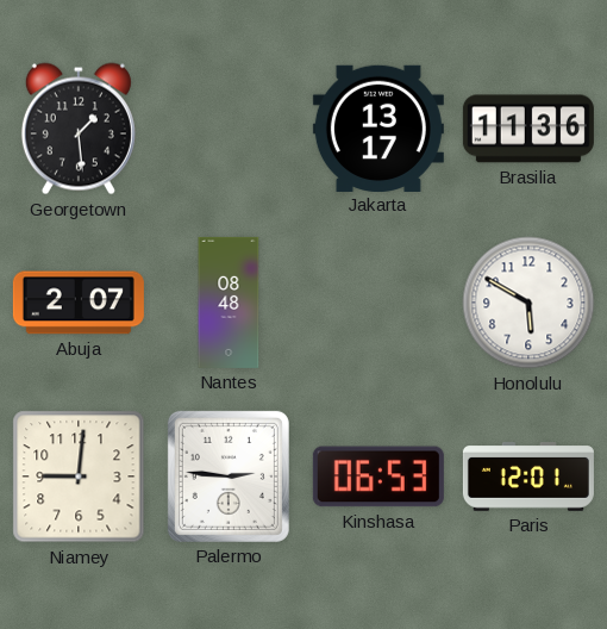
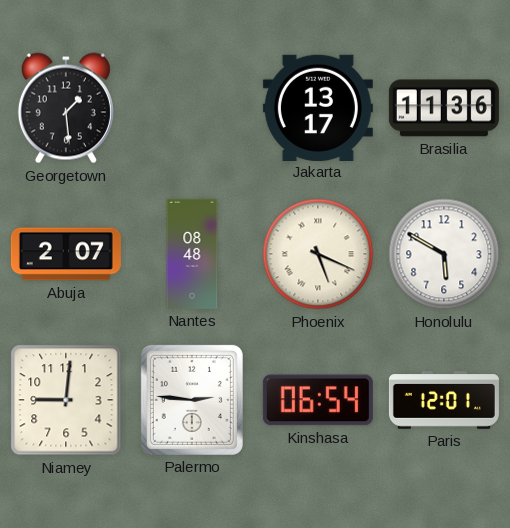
Phoenix: none -> 5:19 (318, 254)
Kinshasa: 06:53 -> 06:54 (318, 400)
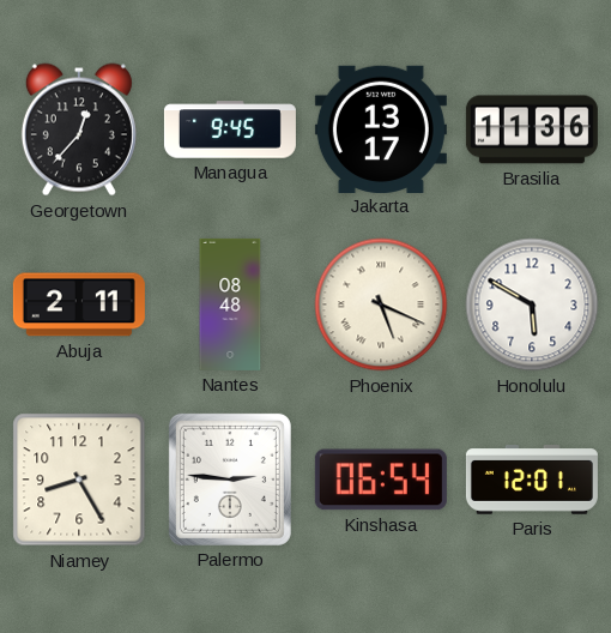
Georgetown: 1:29 -> 12:37 (79, 129)
Managua: none -> 9:45 (230, 129)
Abuja: 2:07 -> 2:11 (79, 305)
Niamey: 9:01 -> 8:25 (79, 480)
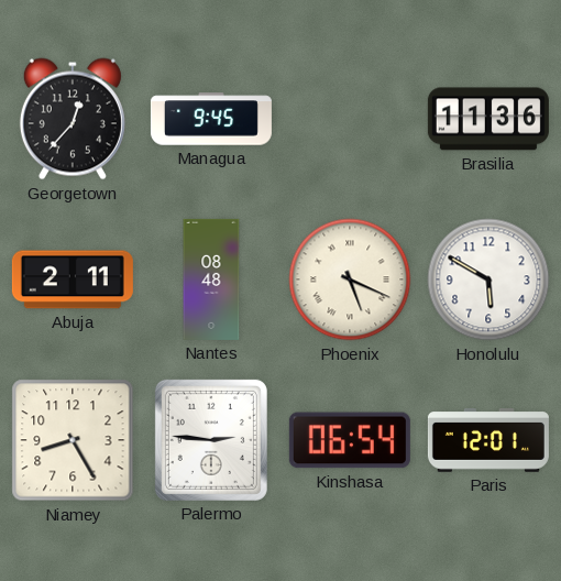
Jakarta: 13:17 -> none (381, 128)
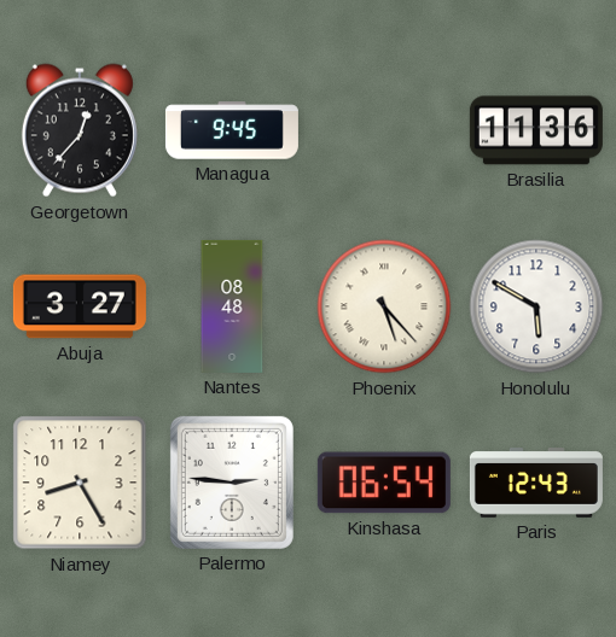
Abuja: 2:11 -> 3:27 (80, 306)
Phoenix: 5:19 -> 5:23 (384, 306)
Paris: 12:01 -> 12:43 (536, 483)
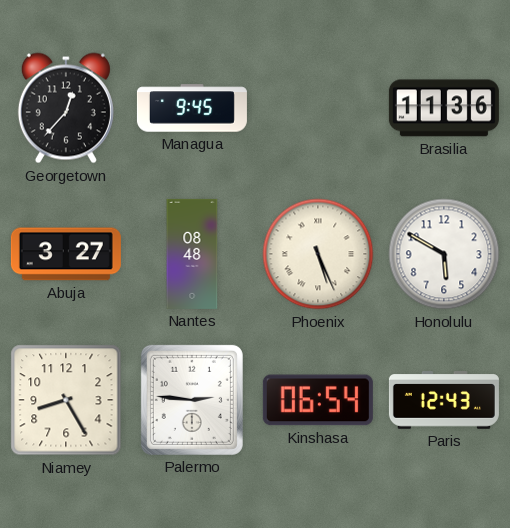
Phoenix: 5:23 -> 5:26 (318, 254)
